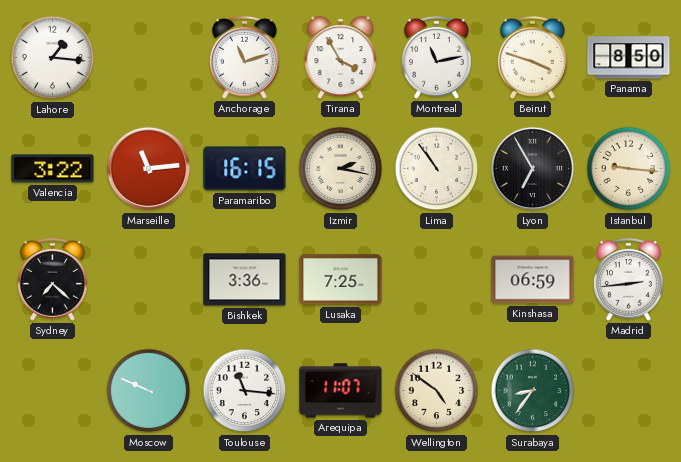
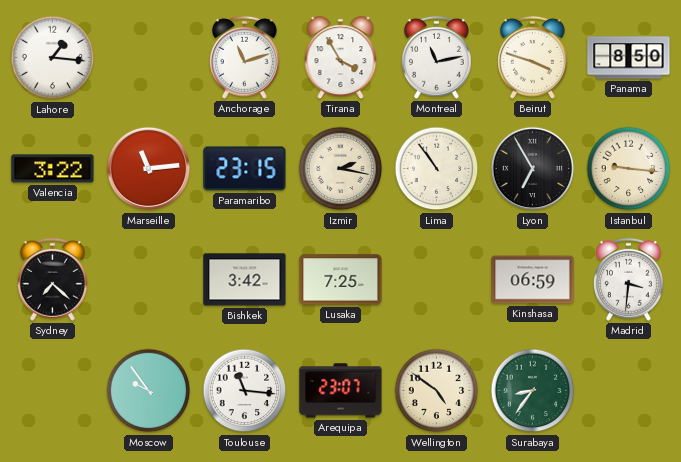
Paramaribo: 16:15 -> 23:15 (245, 169)
Bishkek: 3:36 -> 3:42 (245, 280)
Madrid: 2:44 -> 3:31 (628, 279)
Moscow: 9:49 -> 9:54 (149, 391)
Arequipa: 11:07 -> 23:07 (341, 391)
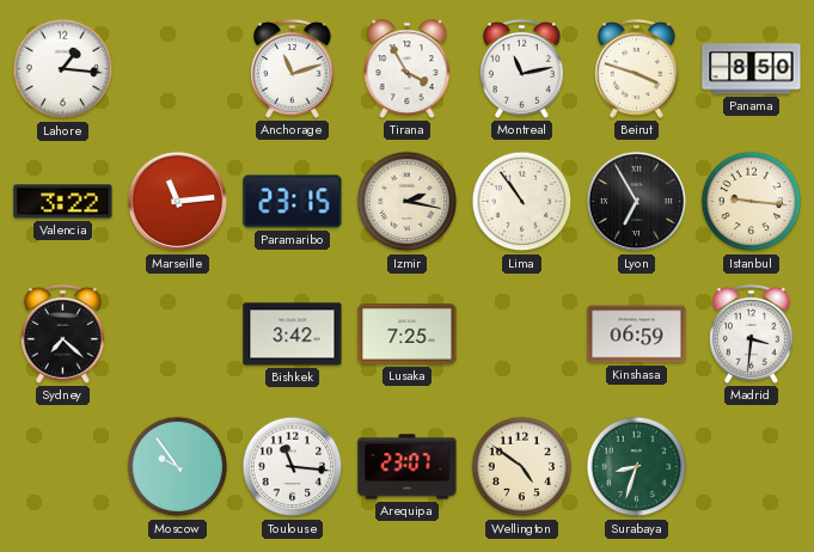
Surabaya: 8:36 -> 8:33 (637, 467)
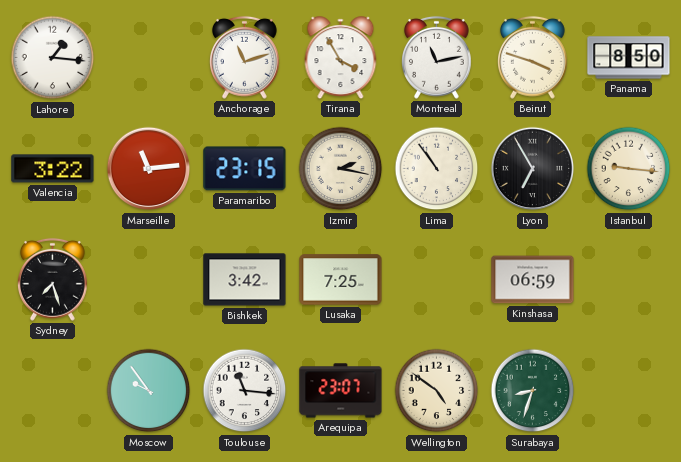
Sydney: 7:22 -> 7:27 (52, 279)
Madrid: 3:31 -> none (751, 333)
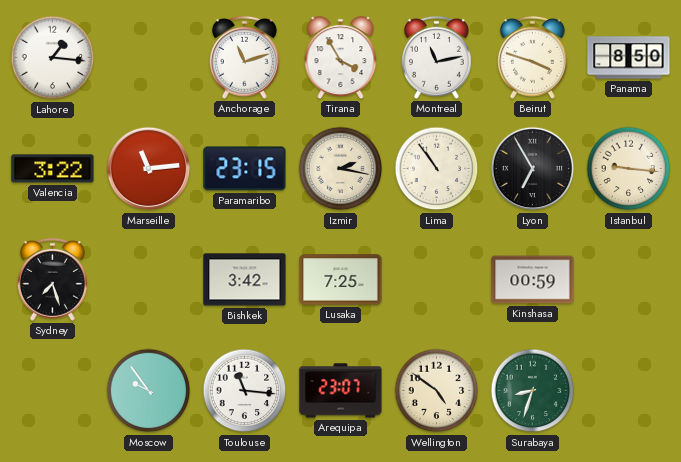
Kinshasa: 06:59 -> 00:59 (533, 280)
